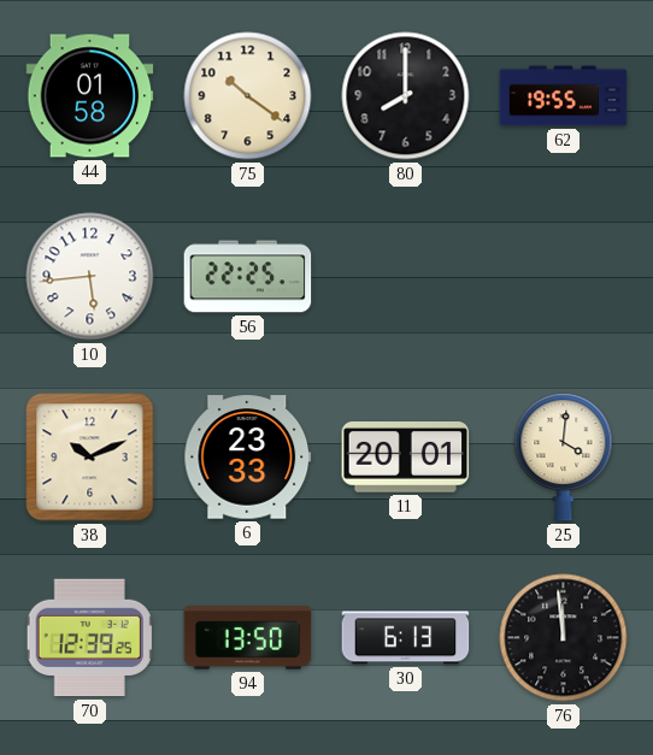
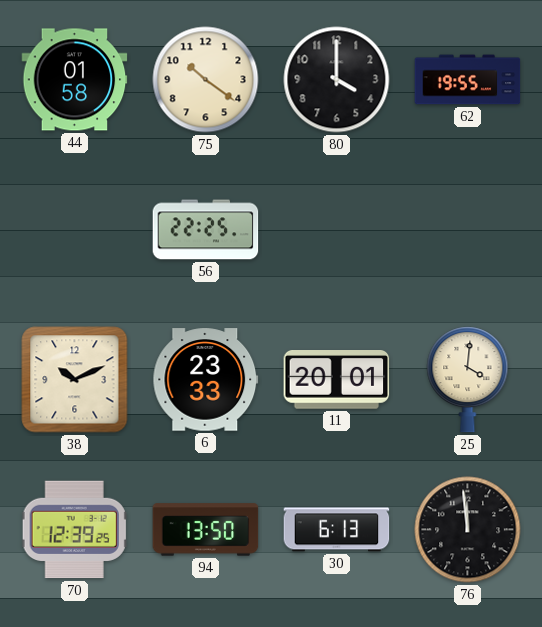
80: 8:00 -> 4:00 (337, 80)
10: 5:44 -> none (90, 277)
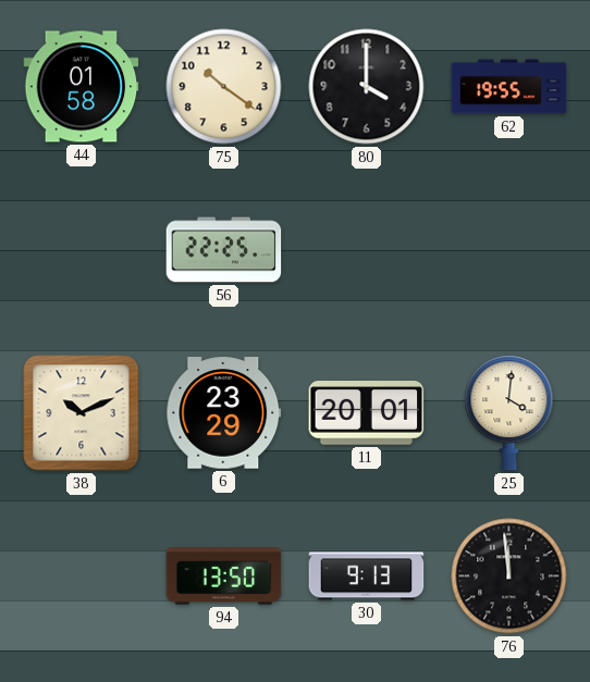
6: 23:33 -> 23:29 (224, 413)
70: 12:39 -> none (75, 530)
30: 6:13 -> 9:13 (367, 576)
